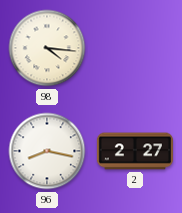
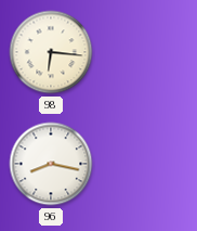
98: 4:16 -> 6:16 (51, 52)
2: 2:27 -> none (135, 151)
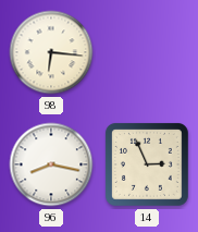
14: none -> 2:56 (147, 164)
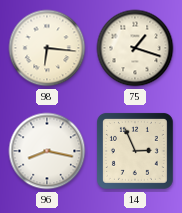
75: none -> 1:18 (135, 48)
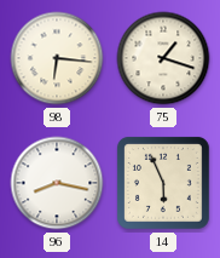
14: 2:56 -> 5:56 (163, 183)
